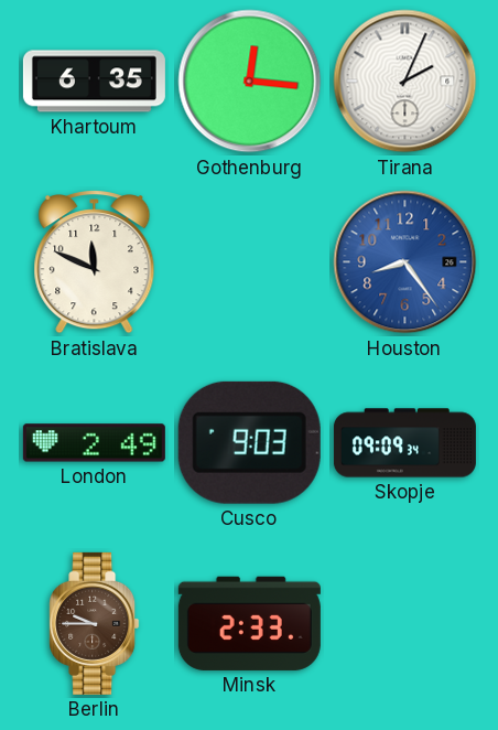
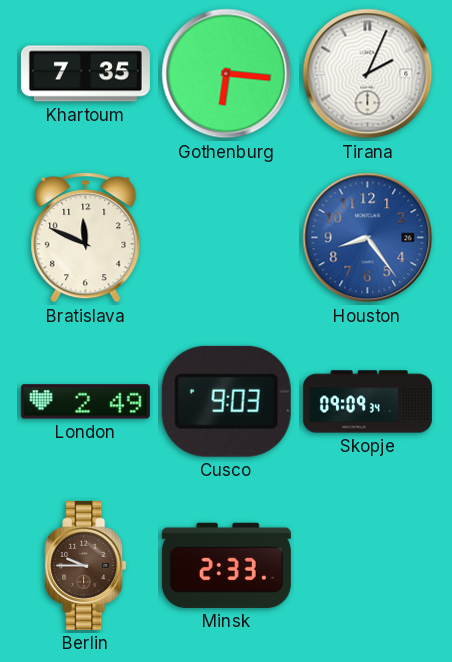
Khartoum: 6:35 -> 7:35 (85, 74)
Gothenburg: 12:16 -> 6:16 (227, 74)
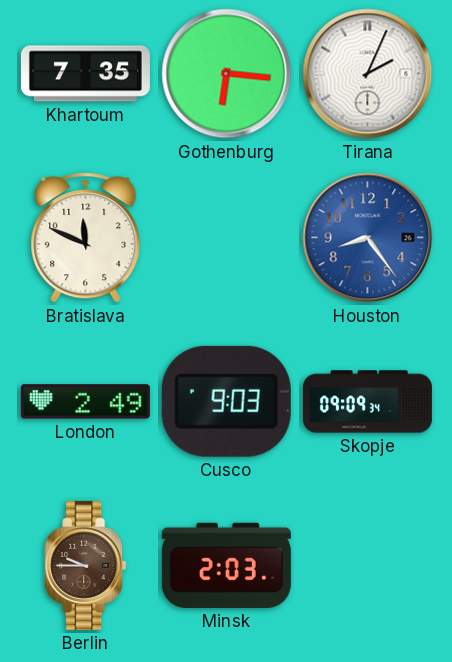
Minsk: 2:33 -> 2:03 (226, 565)
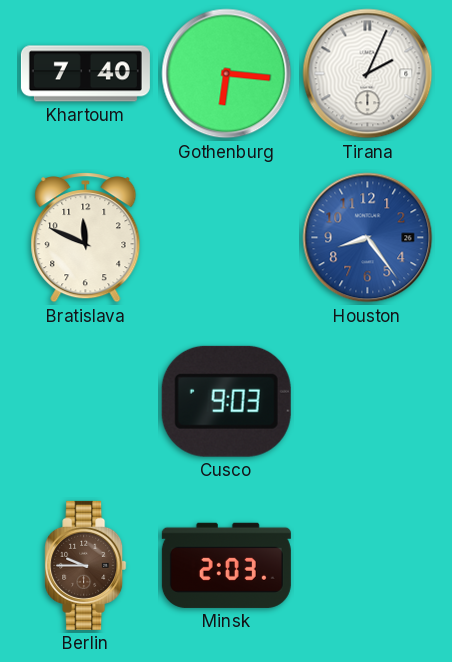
Khartoum: 7:35 -> 7:40 (85, 74)
London: 2:49 -> none (85, 402)
Skopje: 09:09 -> none (367, 402)
